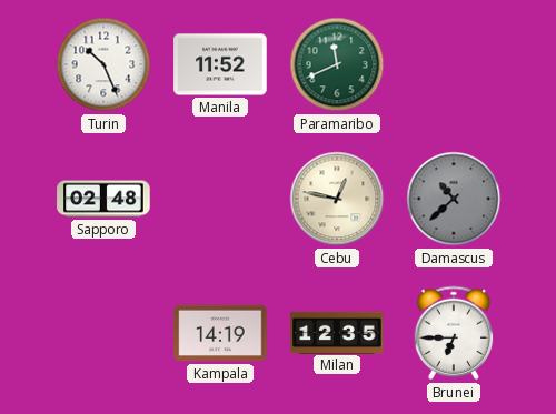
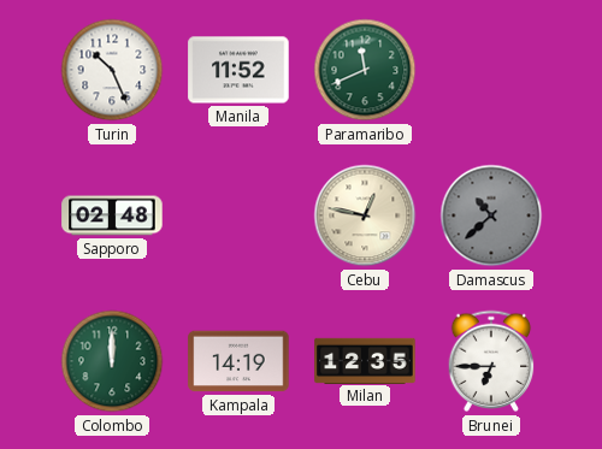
Colombo: none -> 12:00 (112, 361)
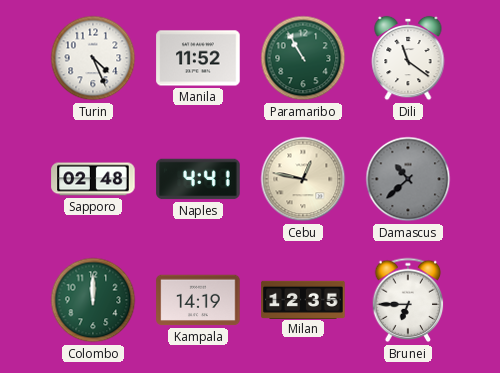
Turin: 10:26 -> 4:26 (93, 58)
Paramaribo: 11:41 -> 10:55 (303, 58)
Dili: none -> 11:21 (408, 58)
Naples: none -> 4:41 (198, 179)
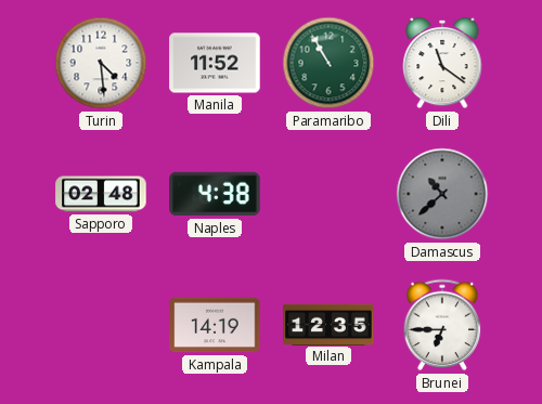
Turin: 4:26 -> 4:29 (101, 63)
Naples: 4:41 -> 4:38 (215, 194)
Cebu: 12:47 -> none (303, 179)
Colombo: 12:00 -> none (93, 300)
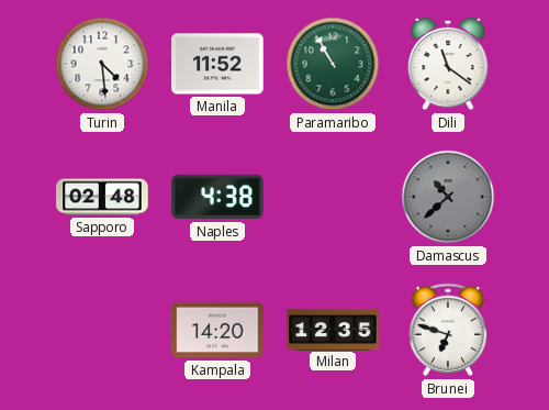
Kampala: 14:19 -> 14:20 (217, 330)
Brunei: 6:45 -> 6:48 (448, 330)
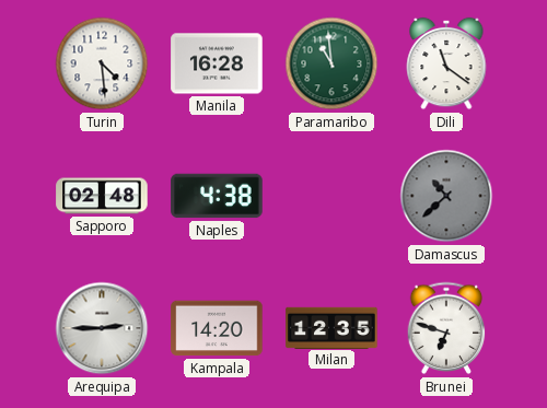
Manila: 11:52 -> 16:28 (217, 63)
Paramaribo: 10:55 -> 10:59 (331, 63)
Arequipa: none -> 2:45 (102, 328)
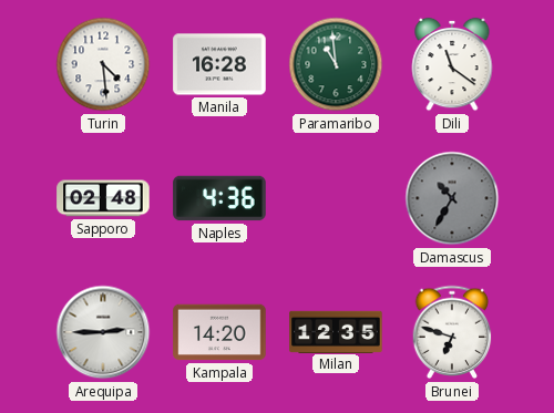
Naples: 4:38 -> 4:36 (219, 198)
Damascus: 10:38 -> 10:35 (452, 198)
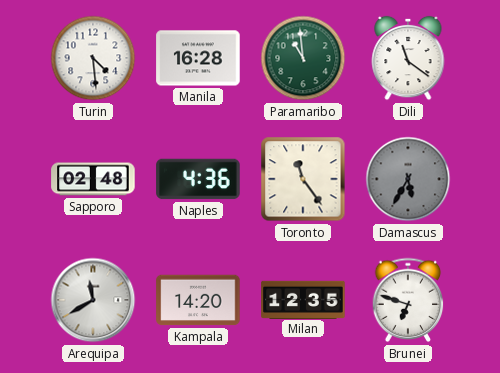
Toronto: none -> 11:24 (303, 179)
Damascus: 10:35 -> 5:35 (408, 179)
Arequipa: 2:45 -> 11:40 (93, 300)
